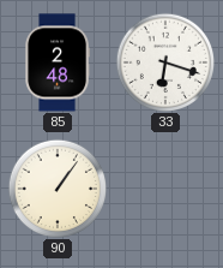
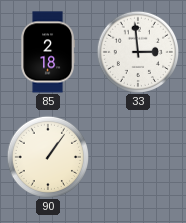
85: 2:48 -> 2:18 (47, 52)
33: 6:18 -> 2:59 (137, 51)
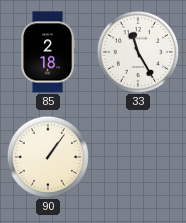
33: 2:59 -> 11:25 (137, 51)
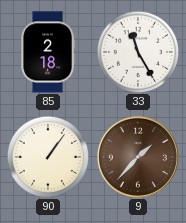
9: none -> 1:37 (138, 157)
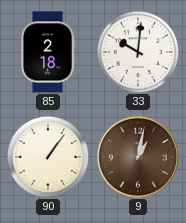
33: 11:25 -> 10:01 (137, 51)
9: 1:37 -> 1:02 (138, 157)
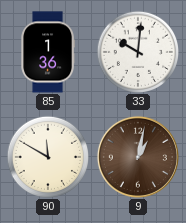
85: 2:18 -> 1:36 (47, 52)
90: 1:06 -> 11:50 (47, 156)
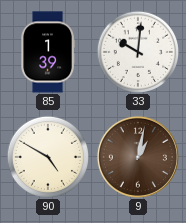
85: 1:36 -> 1:39 (47, 52)
90: 11:50 -> 4:50 (47, 156)
